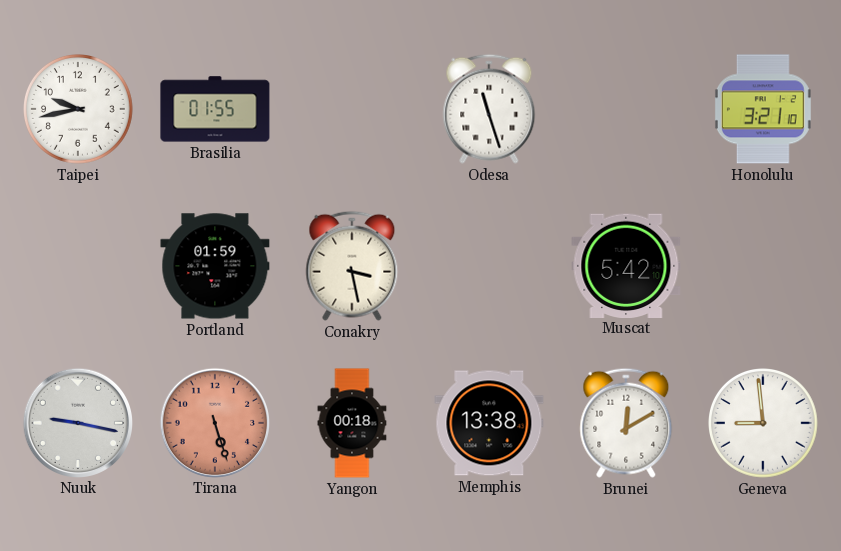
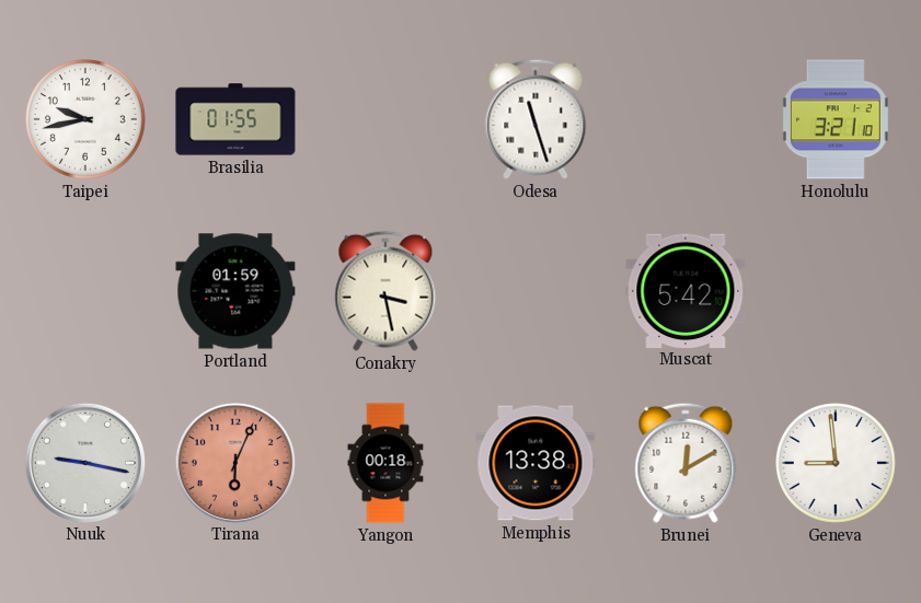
Tirana: 5:27 -> 6:04 (234, 462)
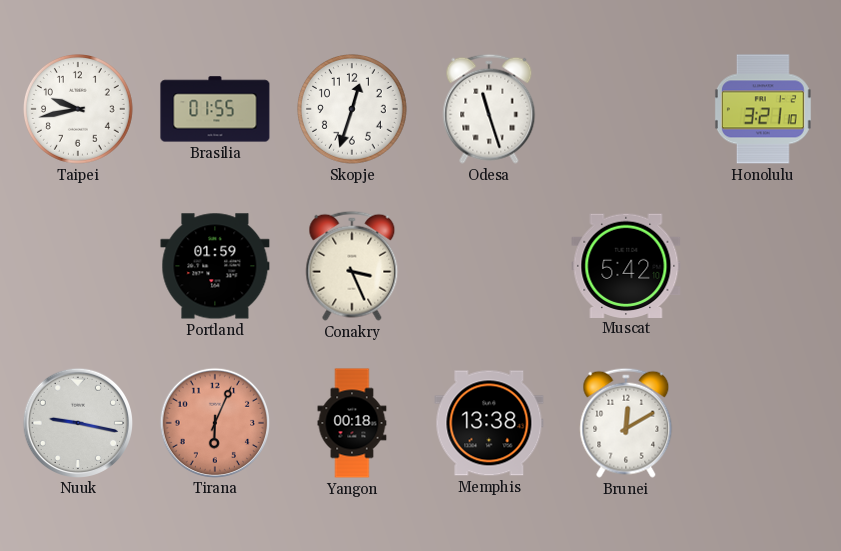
Skopje: none -> 12:33 (353, 110)
Conakry: 3:28 -> 3:26 (352, 266)
Geneva: 8:59 -> none (837, 464)
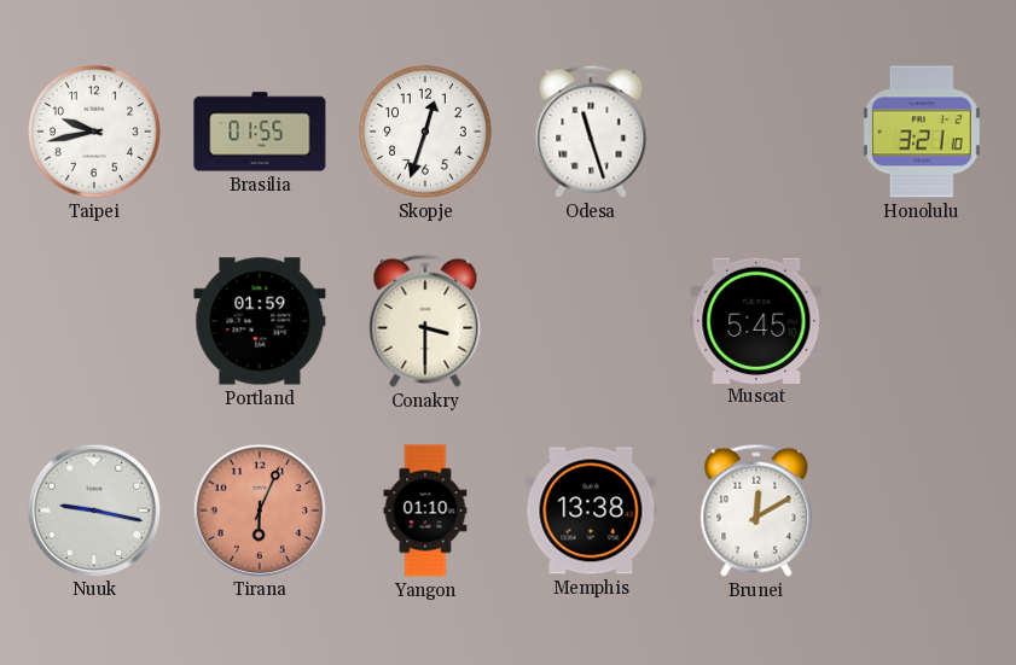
Conakry: 3:26 -> 3:30 (425, 321)
Muscat: 5:42 -> 5:45 (756, 320)
Yangon: 00:18 -> 01:10 (425, 511)
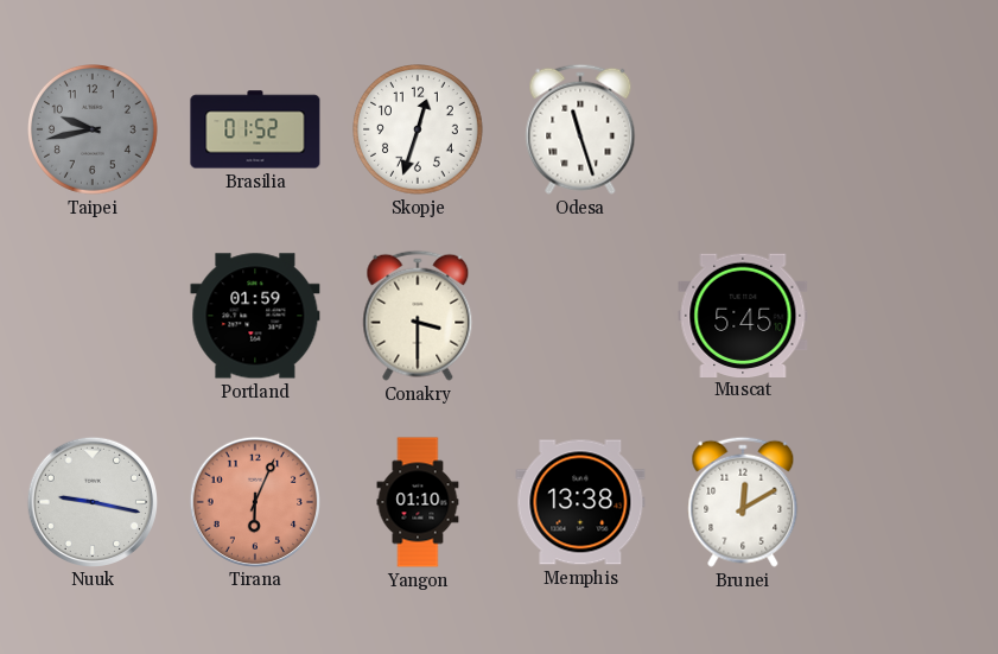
Taipei dial: white -> grey (94, 131)
Brasilia: 01:55 -> 01:52 (255, 129)
Honolulu: 3:21 -> none (922, 132)
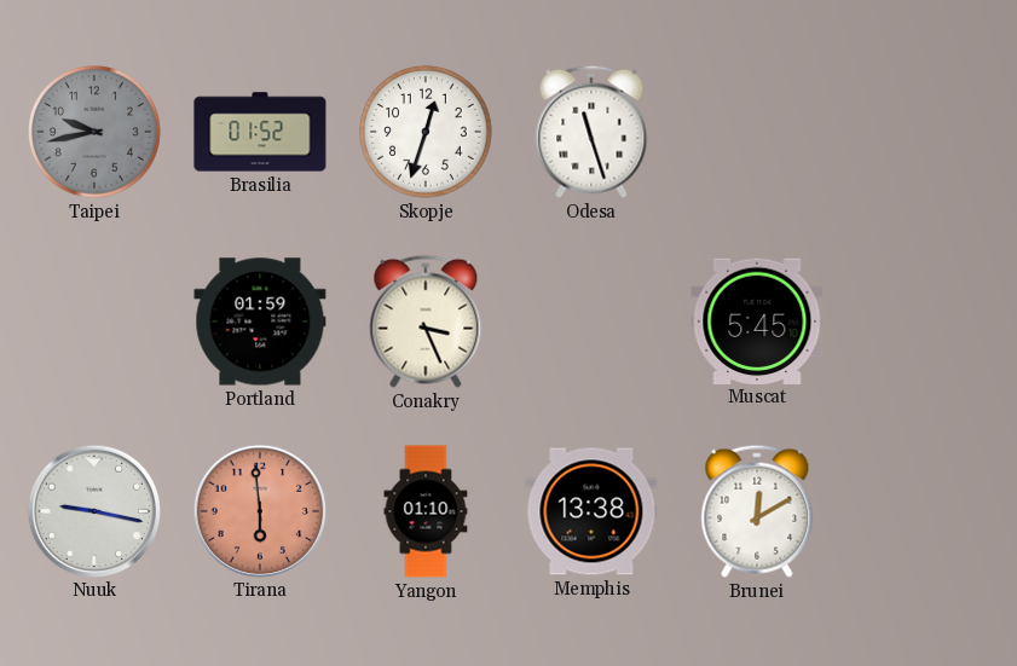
Conakry: 3:30 -> 3:26 (426, 322)
Tirana: 6:04 -> 5:59 (259, 510)
